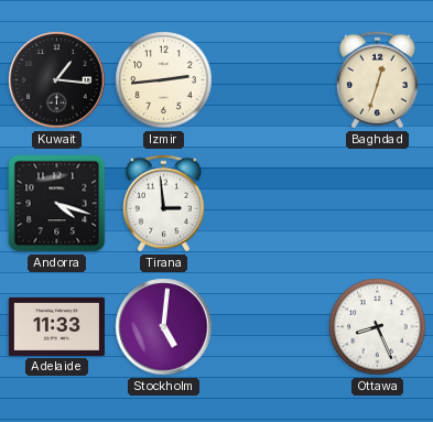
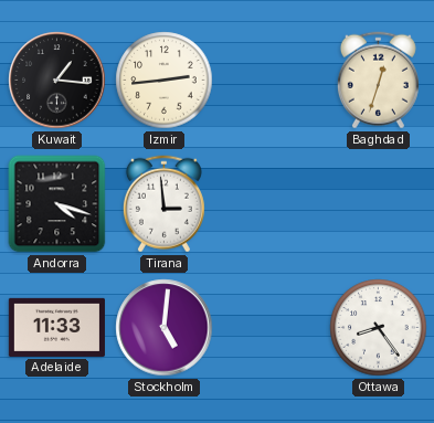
Ottawa: 8:26 -> 8:24 (379, 328)
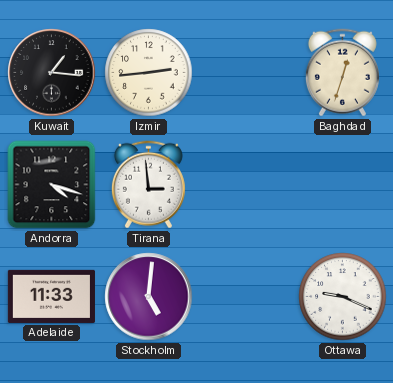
Ottawa: 8:24 -> 9:19 (343, 297)
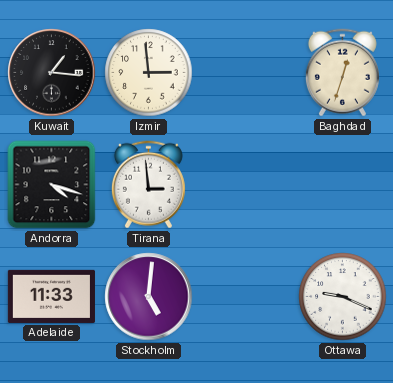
Izmir: 2:44 -> 2:59 (149, 73)
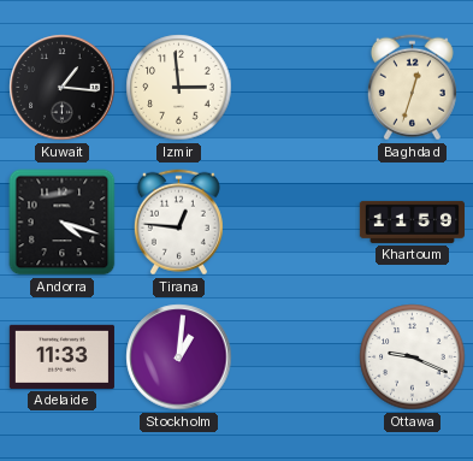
Tirana: 2:59 -> 12:46 (178, 223)
Khartoum: none -> 11:59 (412, 221)
Stockholm: 5:01 -> 1:01 (179, 357)
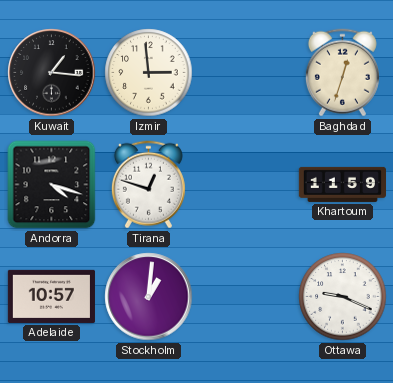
Tirana: 12:46 -> 12:48 (148, 185)
Adelaide: 11:33 -> 10:57 (51, 296)
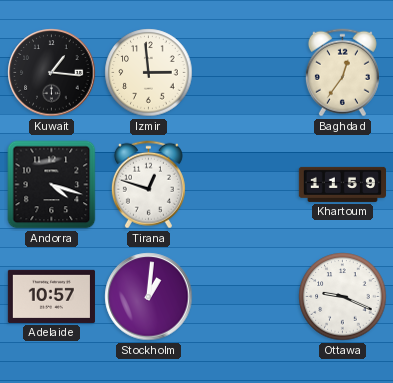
Baghdad: 12:33 -> 12:36 (342, 73)
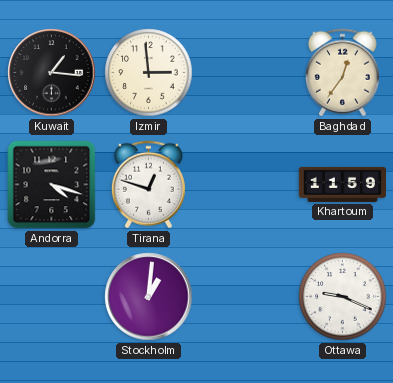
Adelaide: 10:57 -> none (51, 296)
